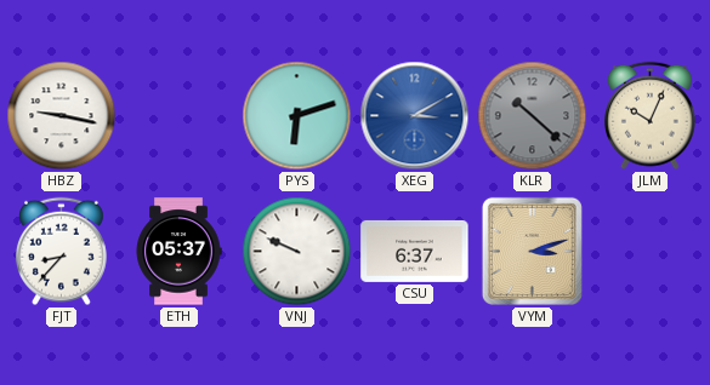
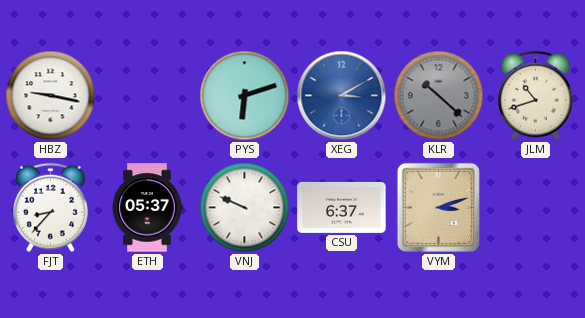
JLM: 10:04 -> 10:42 (535, 96)
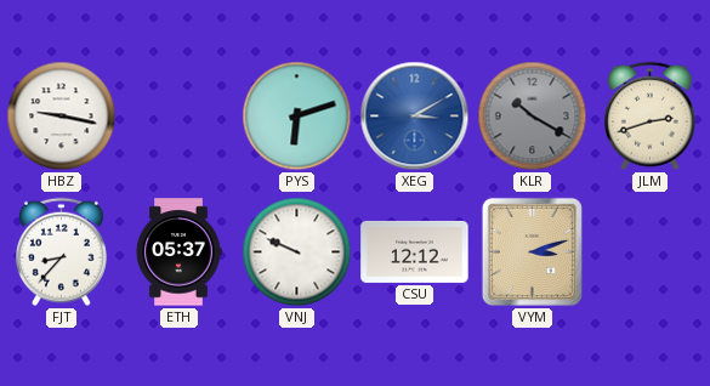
KLR: 10:22 -> 10:20 (533, 117)
JLM: 10:42 -> 2:42 (649, 117)
CSU: 6:37 -> 12:12 (415, 251)
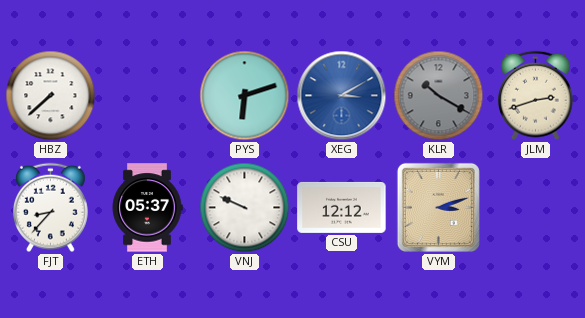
HBZ: 9:17 -> 7:38 (51, 96)
